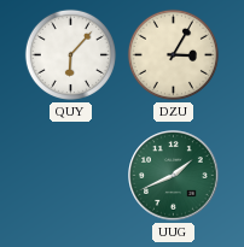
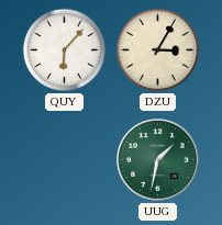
UUG: 1:41 -> 1:32 (158, 160)
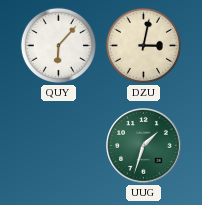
DZU: 3:05 -> 3:02 (143, 45)
UUG: 1:32 -> 1:33 (144, 146)
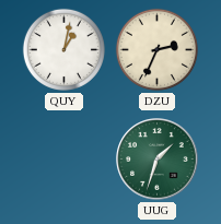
QUY: 6:07 -> 1:02 (63, 49)
DZU: 3:02 -> 2:34 (156, 49)
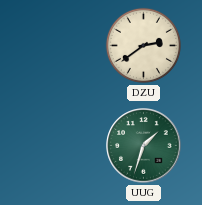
QUY: 1:02 -> none (63, 49)
DZU: 2:34 -> 2:39 (143, 45)
